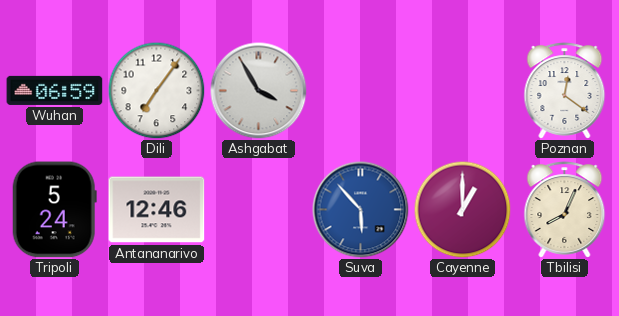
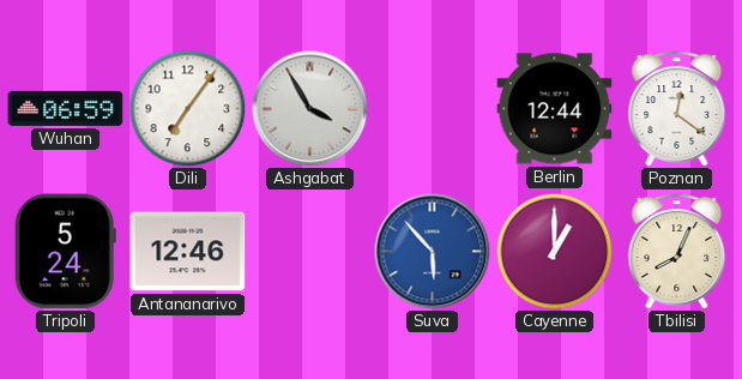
Berlin: none -> 12:44 (555, 109)
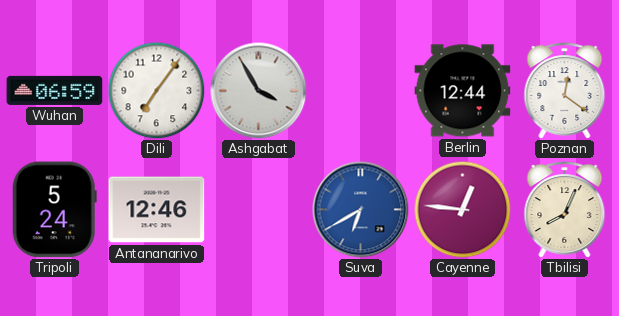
Suva: 5:53 -> 6:40 (361, 210)
Cayenne: 1:00 -> 12:46 (462, 209)
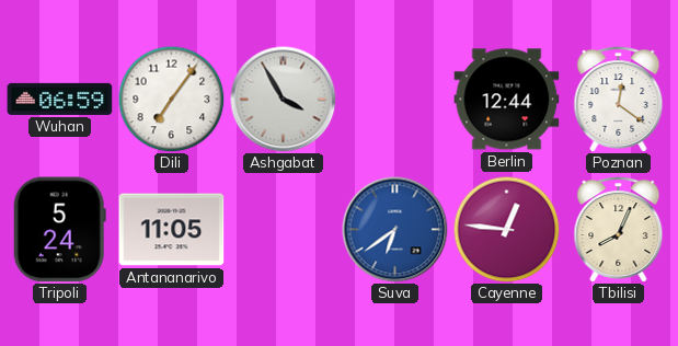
Antananarivo: 12:46 -> 11:05 (172, 230)
Suva: 6:40 -> 6:39 (395, 230)
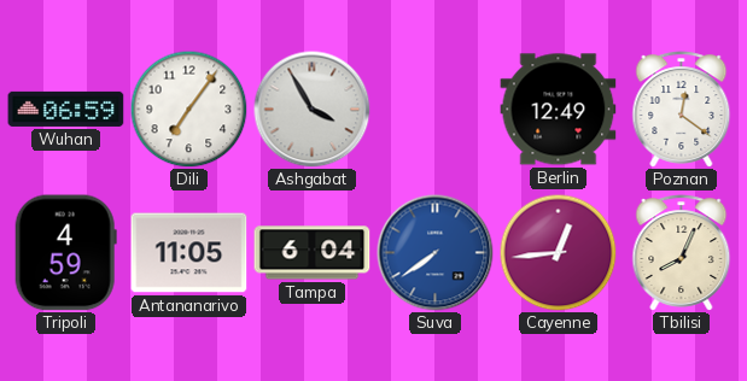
Berlin: 12:44 -> 12:49 (559, 110)
Tripoli: 5:24 -> 4:59 (65, 253)
Tampa: none -> 6:04 (313, 253)
Suva: 6:39 -> 7:39 (436, 253)
Cayenne: 12:46 -> 12:44 (558, 252)
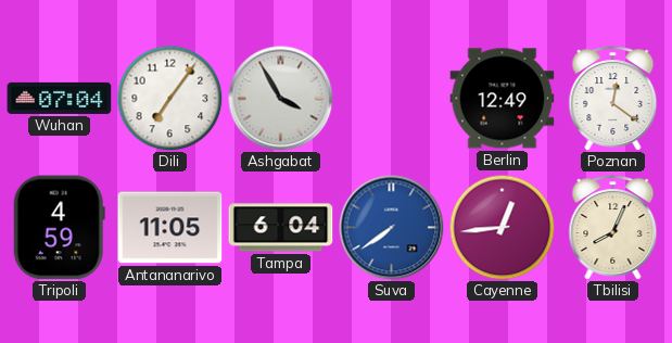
Wuhan: 06:59 -> 07:04 (60, 98)
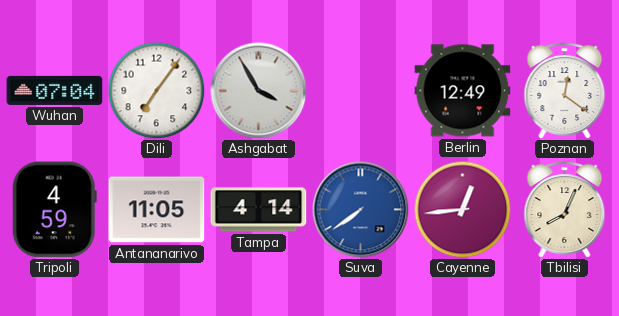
Tampa: 6:04 -> 4:14 (259, 210)
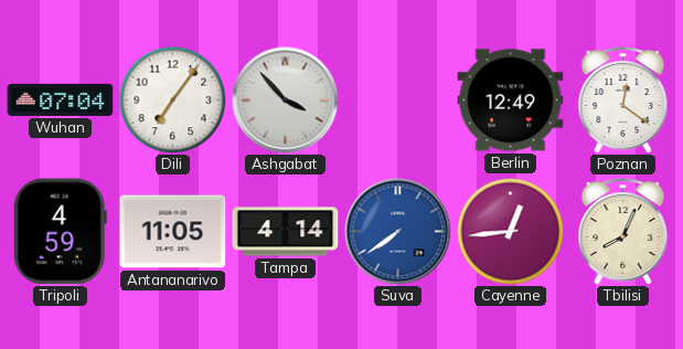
Ashgabat: 3:55 -> 3:53 (286, 101)
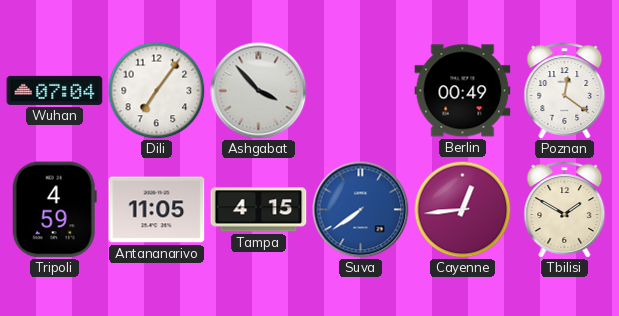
Berlin: 12:49 -> 00:49 (463, 91)
Tampa: 4:14 -> 4:15 (259, 210)
Tbilisi: 8:04 -> 1:50 (565, 210)
